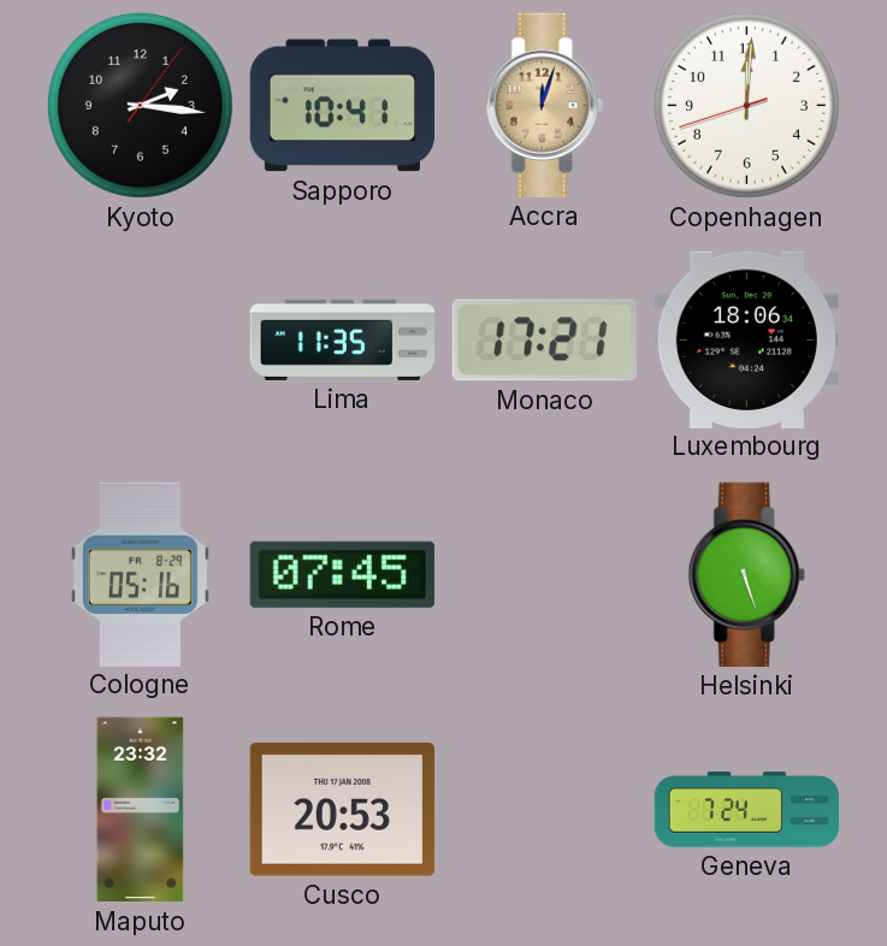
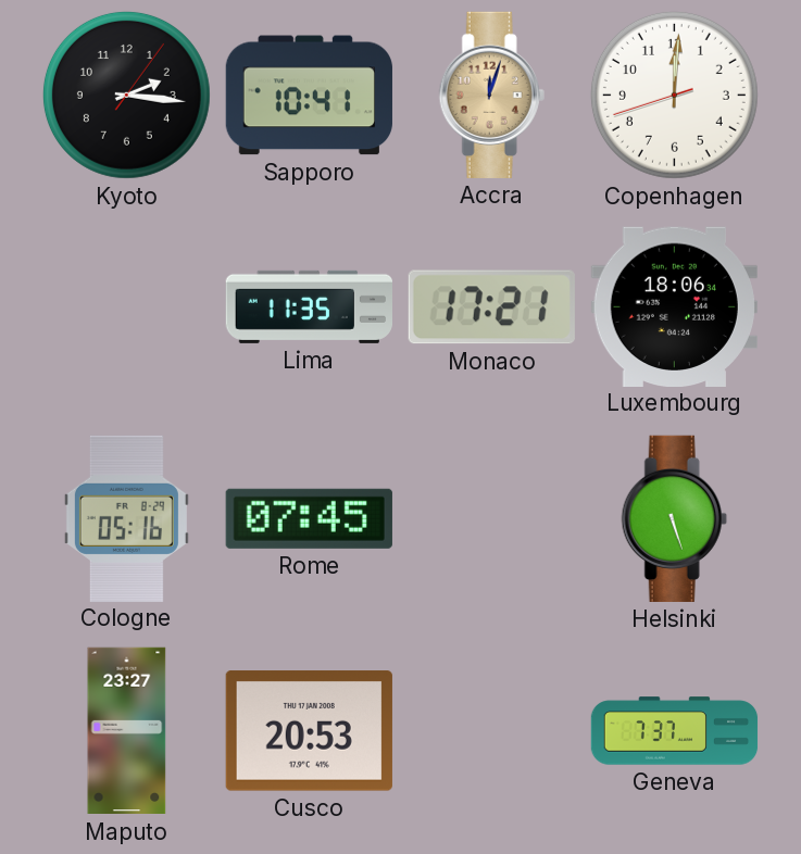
Maputo: 23:32 -> 23:27 (127, 731)
Geneva: 7:24 -> 7:37 (675, 731)
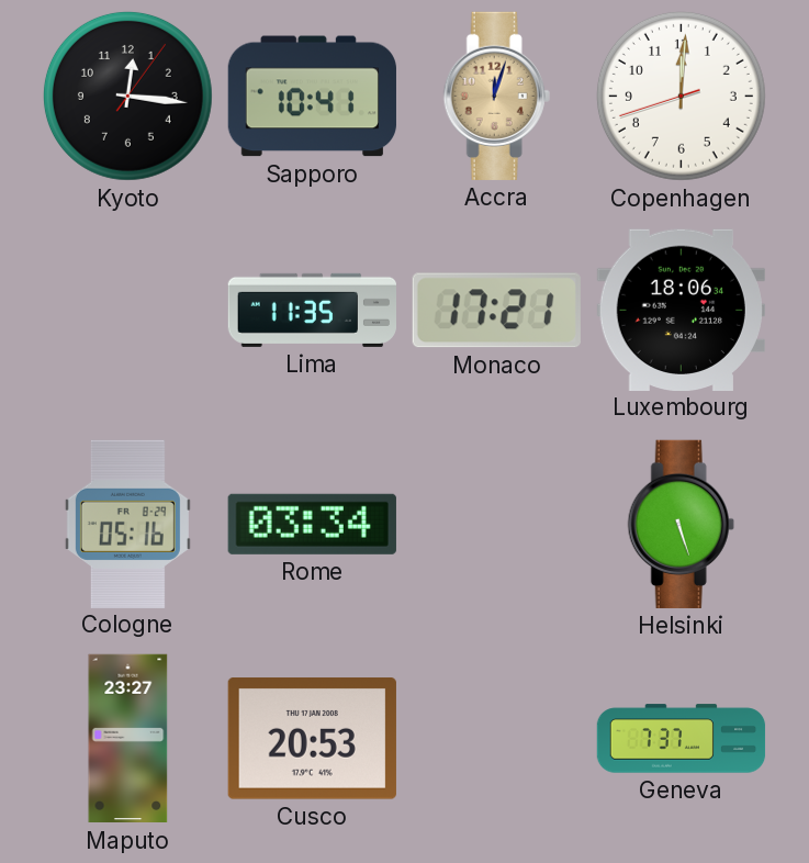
Kyoto: 2:16 -> 12:16 (127, 96)
Rome: 07:45 -> 03:34 (312, 524)
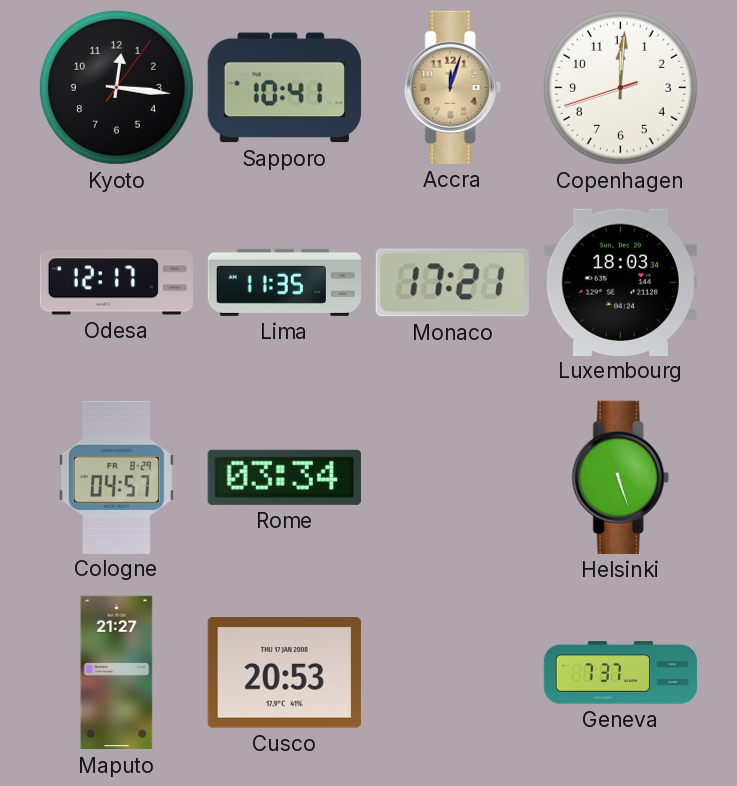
Odesa: none -> 12:17 (117, 283)
Luxembourg: 18:06 -> 18:03 (620, 282)
Cologne: 05:16 -> 04:57 (116, 477)
Maputo: 23:27 -> 21:27 (117, 673)
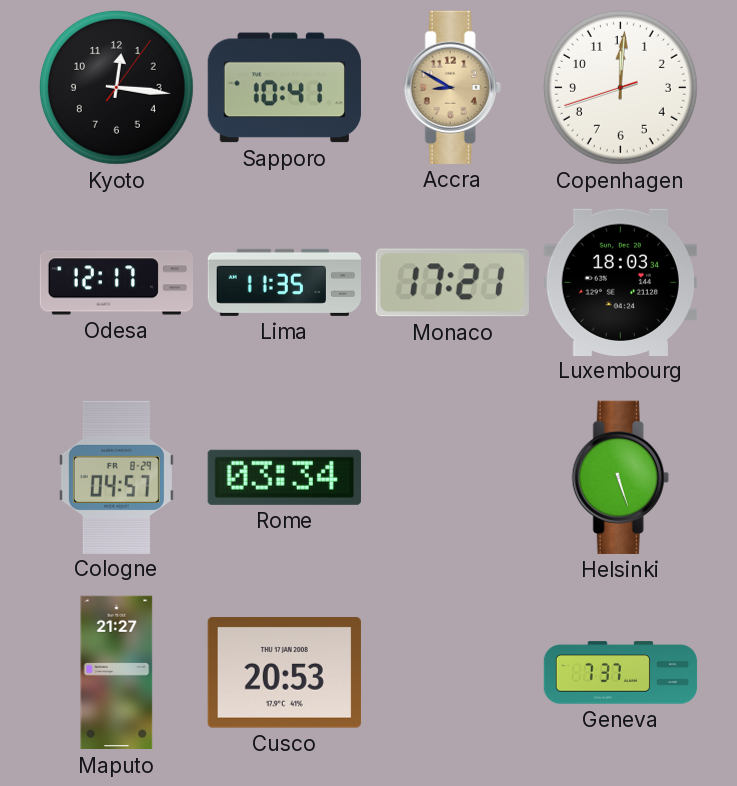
Accra: 12:03 -> 8:50 (452, 87)
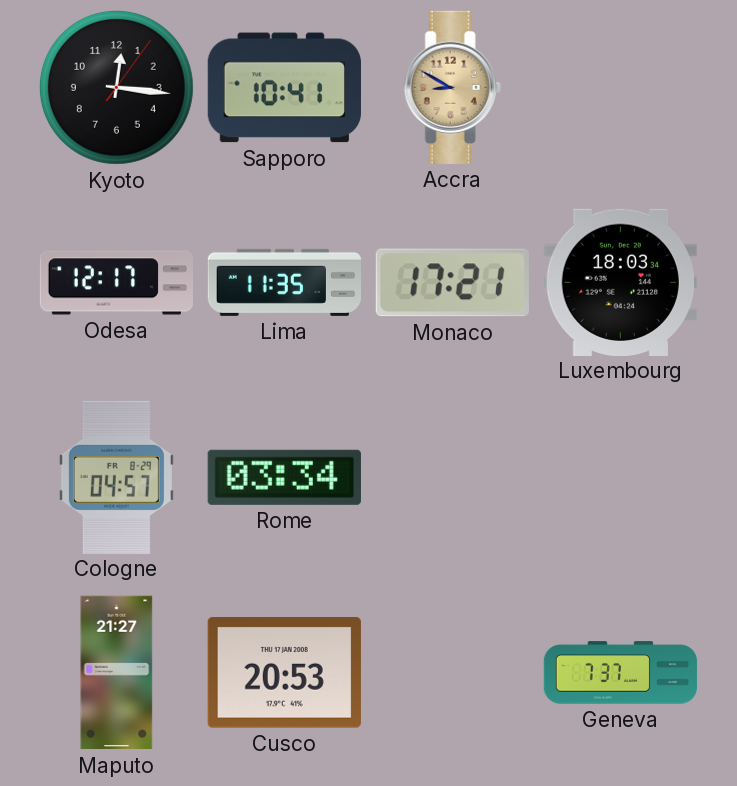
Copenhagen: 12:00 -> none (620, 87)
Helsinki: 5:27 -> none (620, 477)
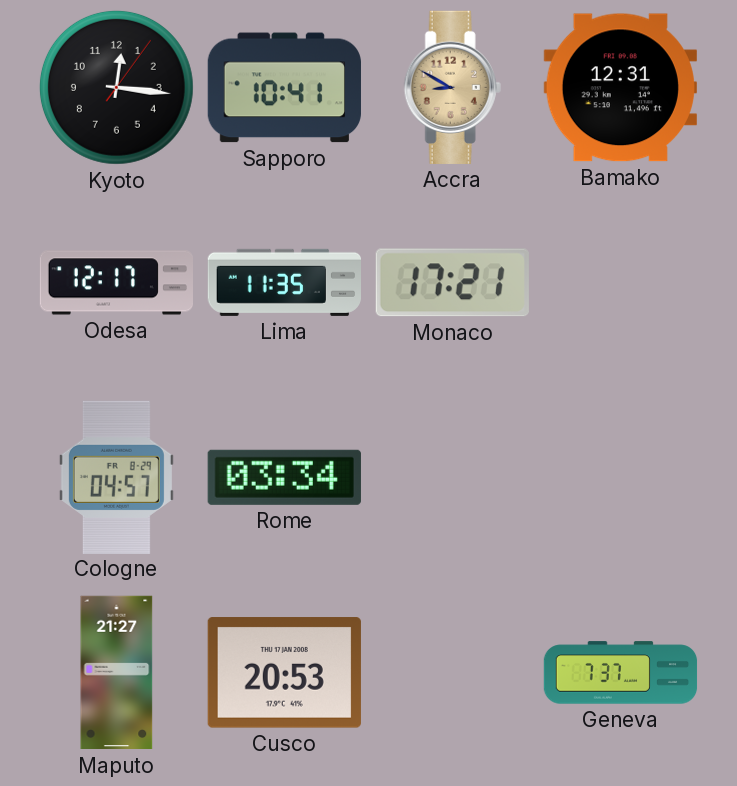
Bamako: none -> 12:31 (620, 88)
Luxembourg: 18:03 -> none (620, 282)
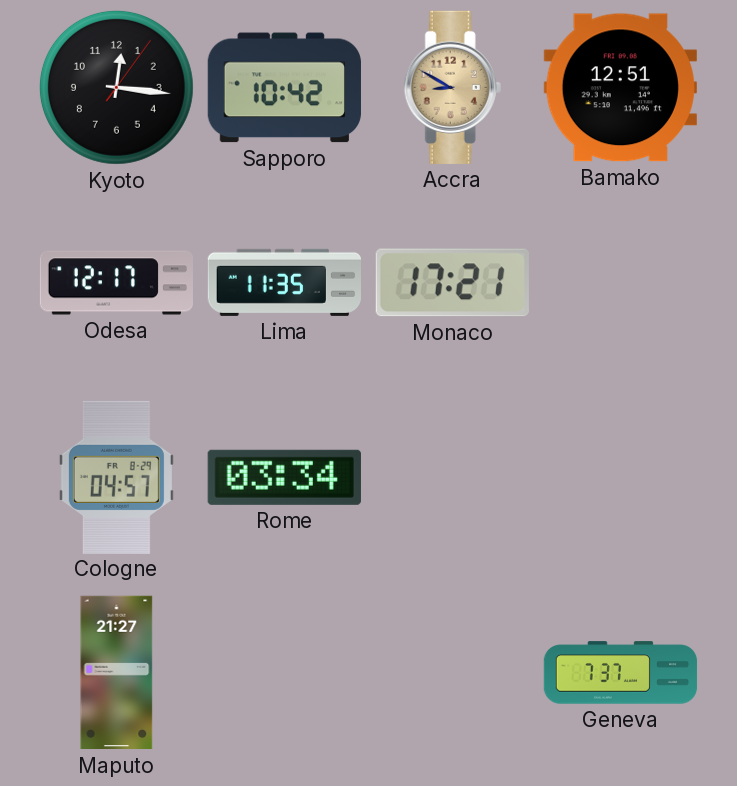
Sapporo: 10:41 -> 10:42 (284, 88)
Bamako: 12:31 -> 12:51 (620, 88)
Cusco: 20:53 -> none (284, 673)
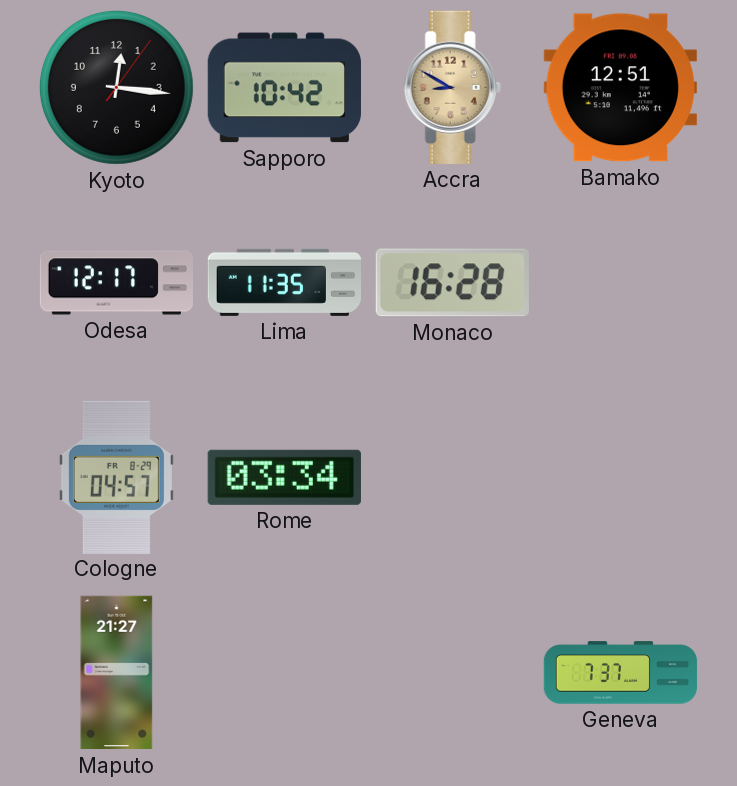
Monaco: 17:21 -> 16:28 (452, 283)
